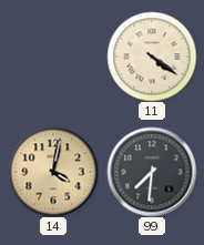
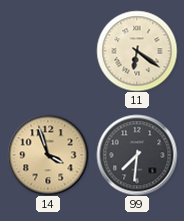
11: 4:21 -> 6:21 (137, 51)
14: 4:02 -> 3:57 (48, 155)
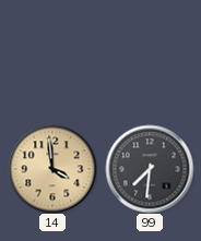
11: 6:21 -> none (137, 51)
14: 3:57 -> 3:59 (52, 169)
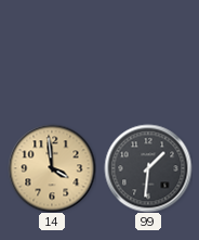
99: 7:31 -> 1:31 (148, 168)
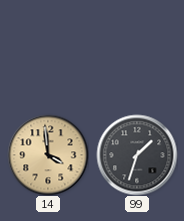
99: 1:31 -> 1:33 (137, 155)
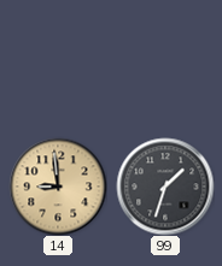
14: 3:59 -> 8:59 (58, 187)
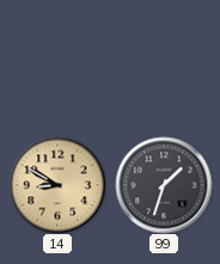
14: 8:59 -> 8:50 (57, 185)
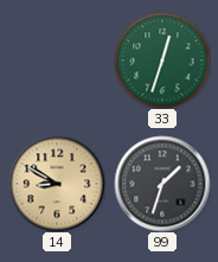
33: none -> 12:33 (162, 60)
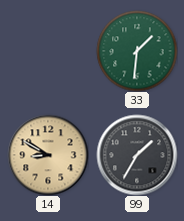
33: 12:33 -> 1:31 (137, 51)
99: 1:33 -> 1:35 (137, 155)
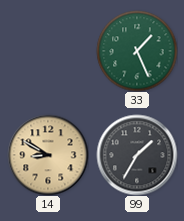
33: 1:31 -> 1:26 (137, 51)
